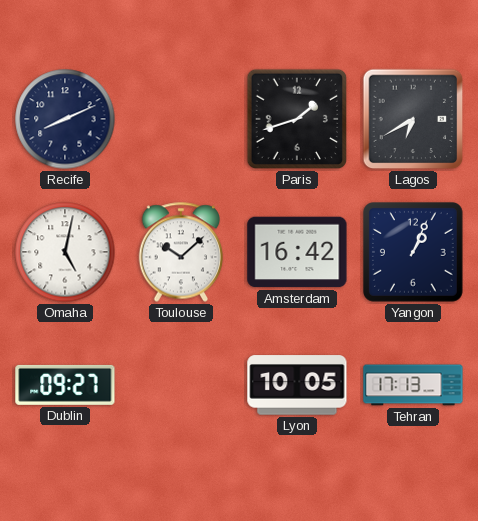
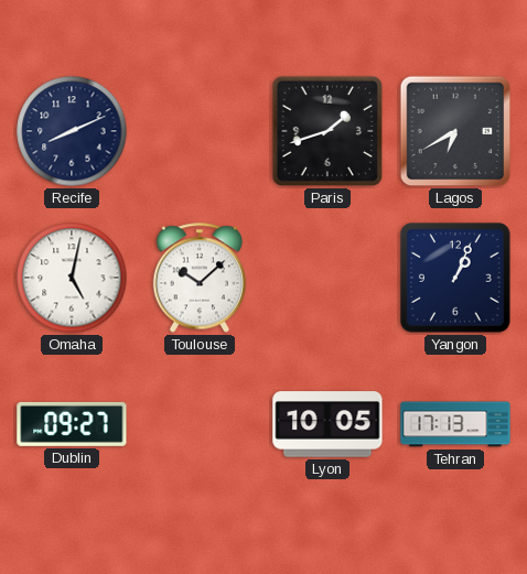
Amsterdam: 16:42 -> none (297, 252)
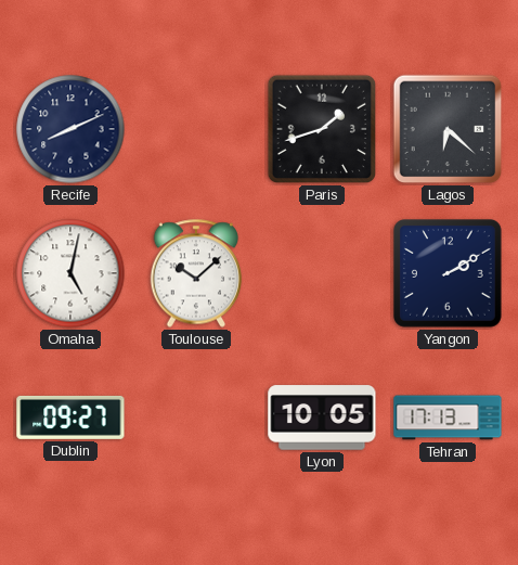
Lagos: 6:40 -> 6:22 (448, 129)
Yangon: 1:04 -> 2:10 (449, 274)
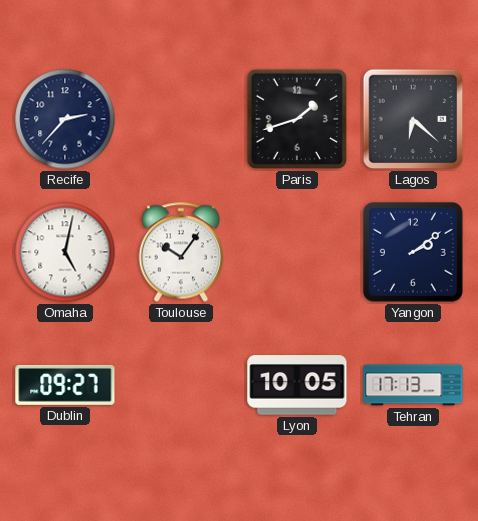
Recife: 8:11 -> 2:37 (65, 119)
Toulouse: 10:08 -> 10:06 (181, 252)
Yangon: 2:10 -> 2:09 (414, 253)
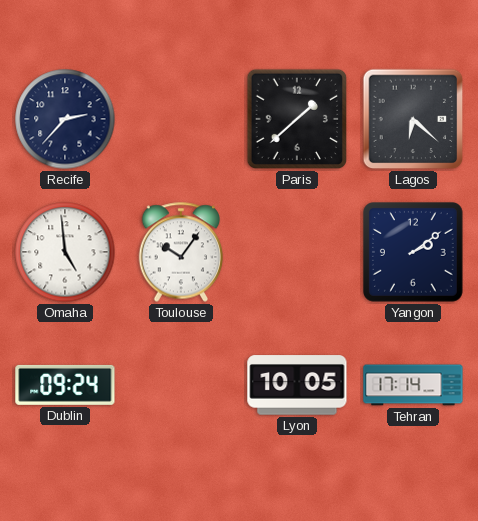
Paris: 1:42 -> 1:38 (297, 119)
Omaha: 5:02 -> 4:59 (65, 252)
Dublin: 09:27 -> 09:24 (65, 385)
Tehran: 17:13 -> 17:14 (413, 385)
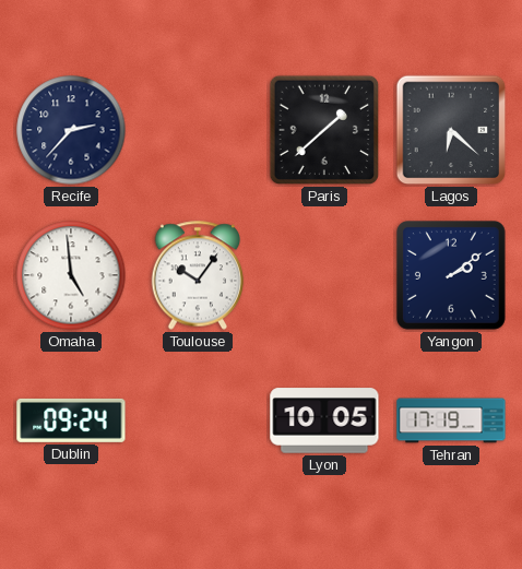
Tehran: 17:14 -> 17:19 (451, 420)
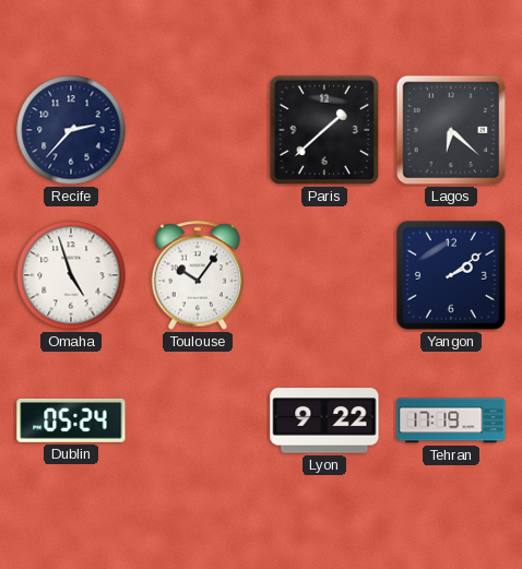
Omaha: 4:59 -> 4:57 (71, 275)
Dublin: 09:24 -> 05:24 (71, 420)
Lyon: 10:05 -> 9:22 (324, 420)
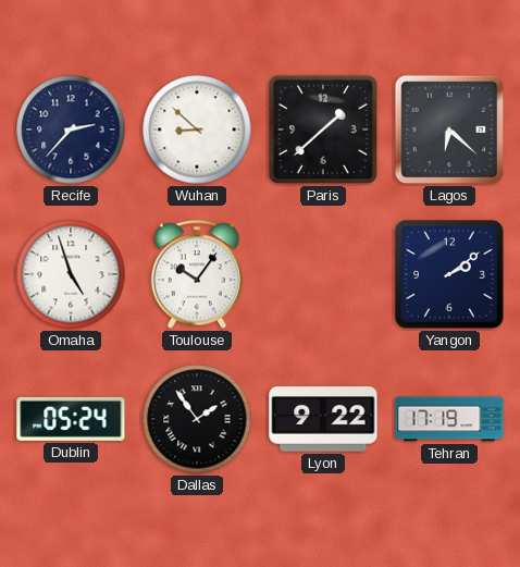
Wuhan: none -> 8:52 (197, 130)
Dallas: none -> 1:54 (197, 419)
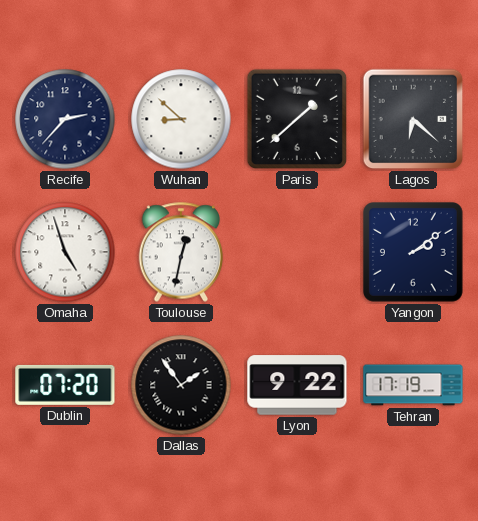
Toulouse: 10:06 -> 12:32 (181, 252)
Dublin: 05:24 -> 07:20 (65, 385)
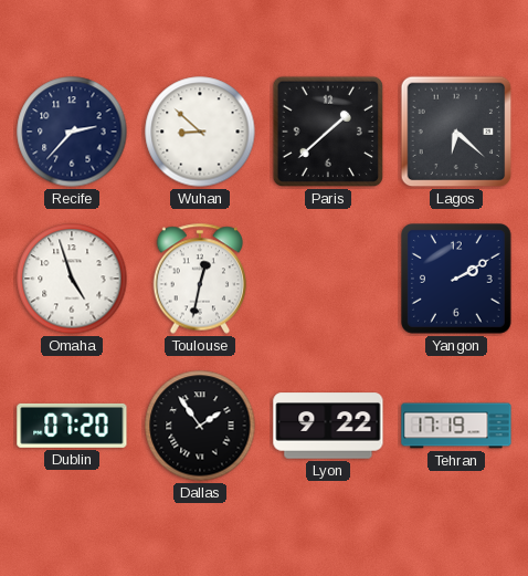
Yangon: 2:09 -> 2:10 (457, 280)
